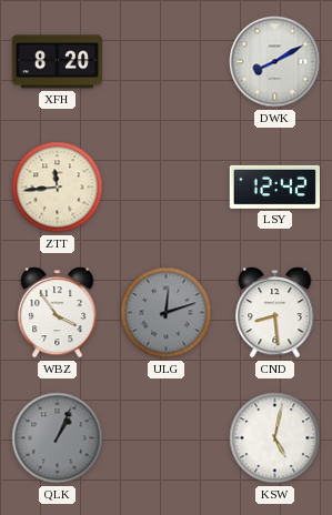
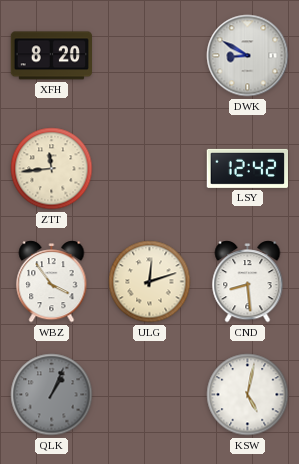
DWK: 8:10 -> 8:50 (248, 56)
ULG dial: grey -> cream (150, 282)
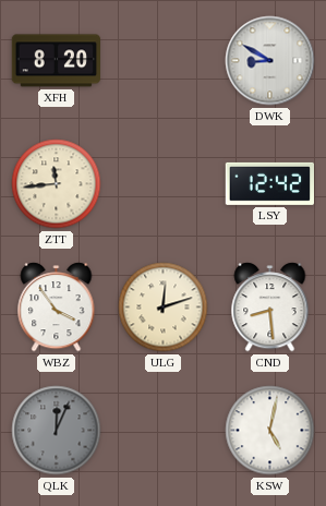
QLK: 1:04 -> 12:04 (57, 431)
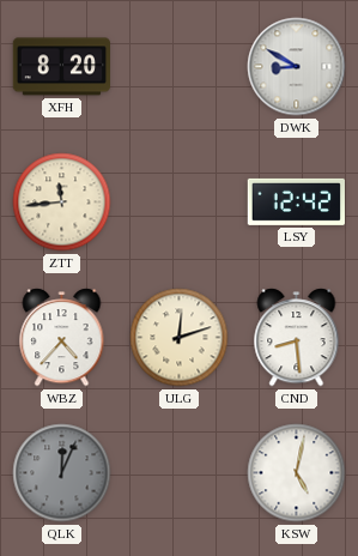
WBZ: 3:54 -> 4:37 (62, 338)
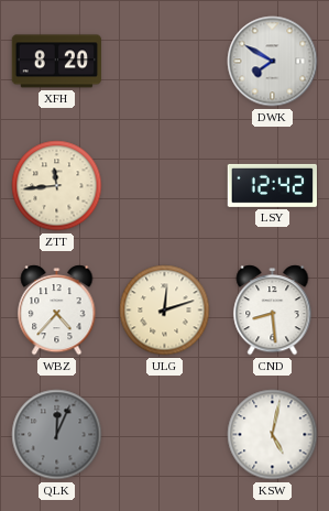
DWK: 8:50 -> 7:50 (273, 62)
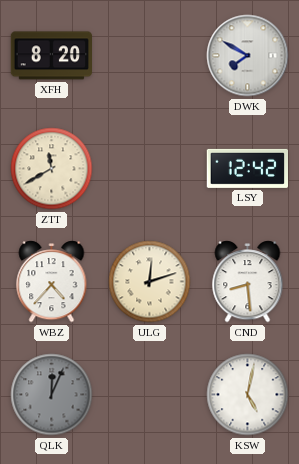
ZTT: 11:44 -> 11:40 (52, 169)
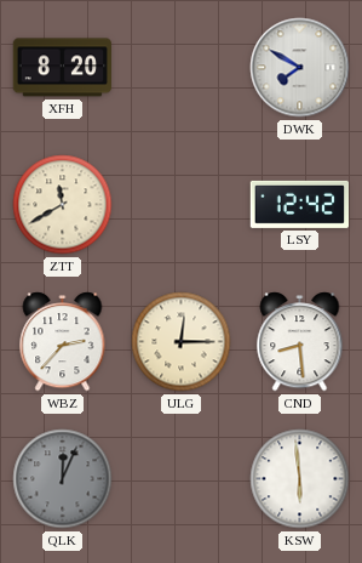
WBZ: 4:37 -> 2:37 (63, 342)
ULG: 12:12 -> 12:15 (182, 342)
KSW: 5:02 -> 5:59 (300, 479)
